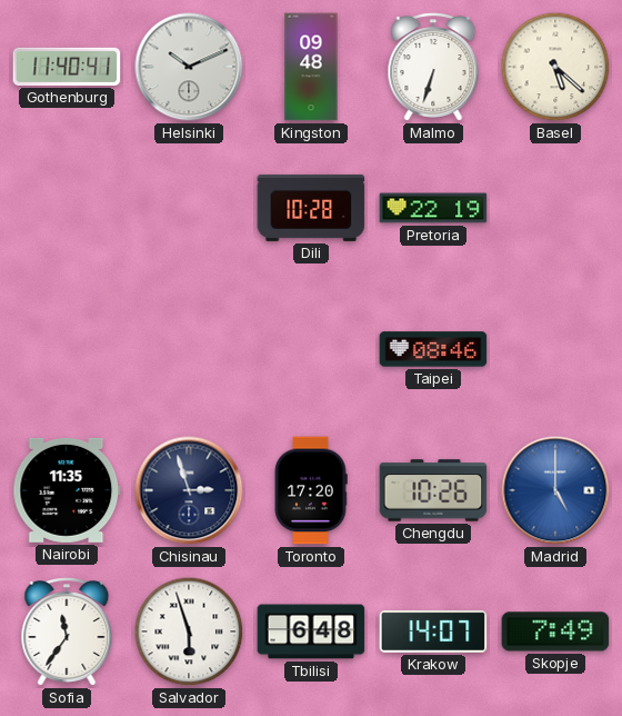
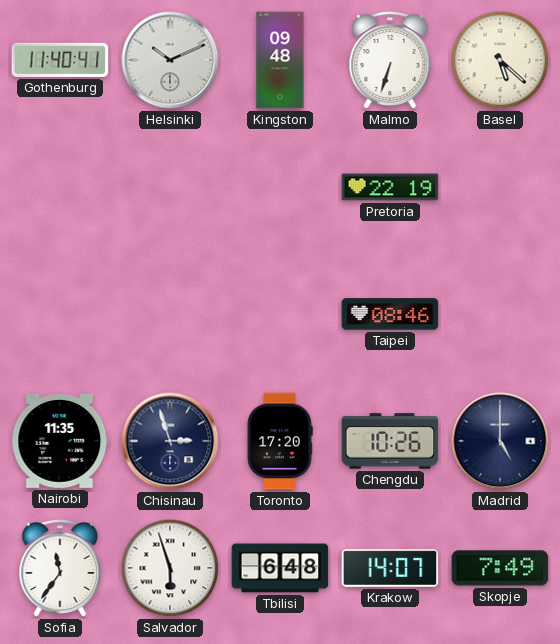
Dili: 10:28 -> none (311, 208)
Madrid dial: blue -> navy (500, 441)
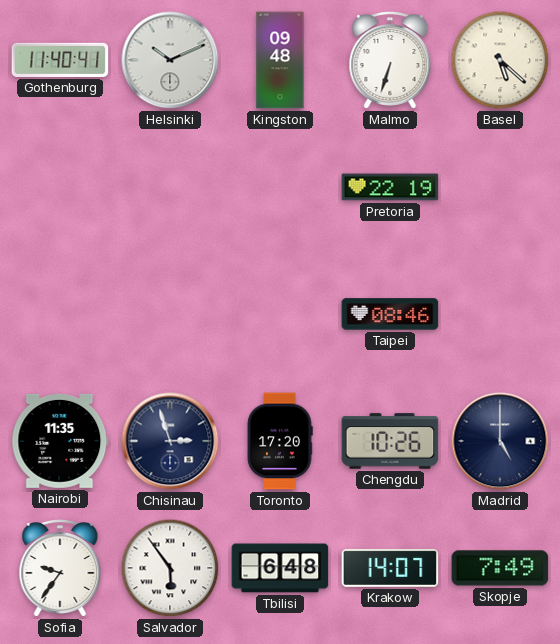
Sofia: 11:36 -> 9:36 (60, 569)
Salvador: 5:57 -> 5:54 (170, 568)
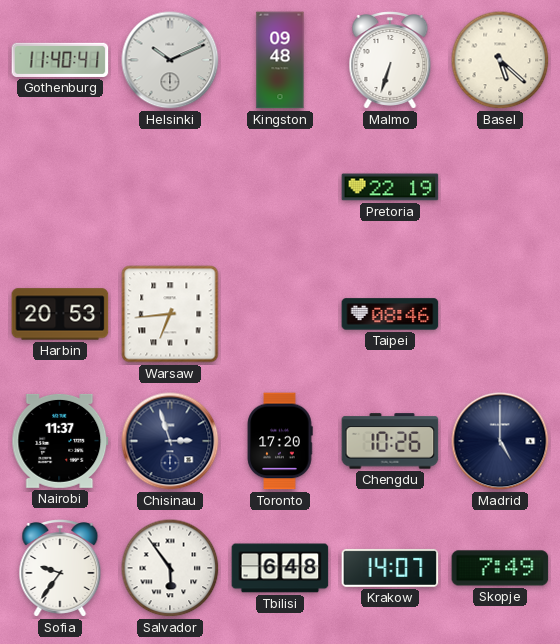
Harbin: none -> 20:53 (60, 314)
Warsaw: none -> 6:44 (170, 314)
Nairobi: 11:35 -> 11:37 (60, 441)
